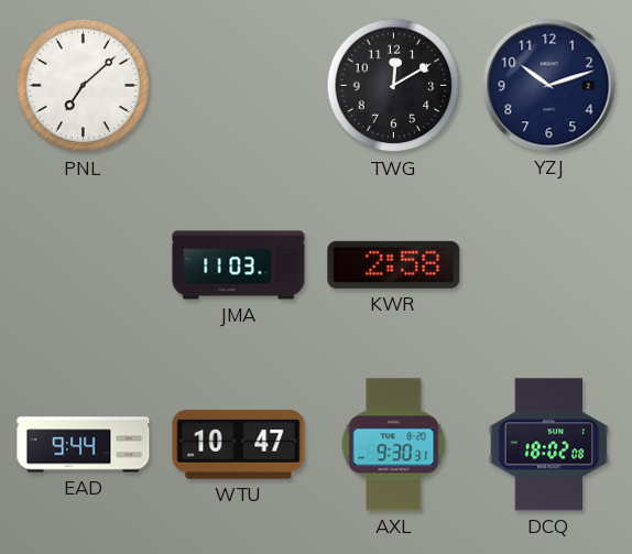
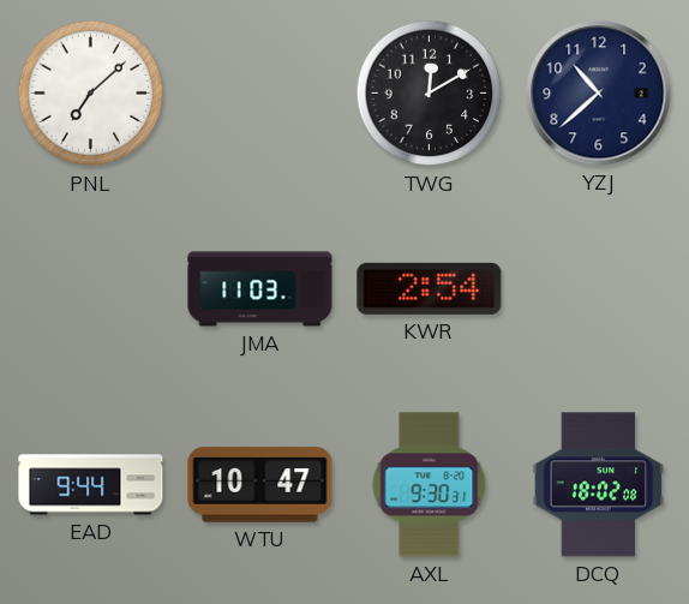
YZJ: 10:12 -> 10:38 (599, 94)
KWR: 2:58 -> 2:54 (430, 288)
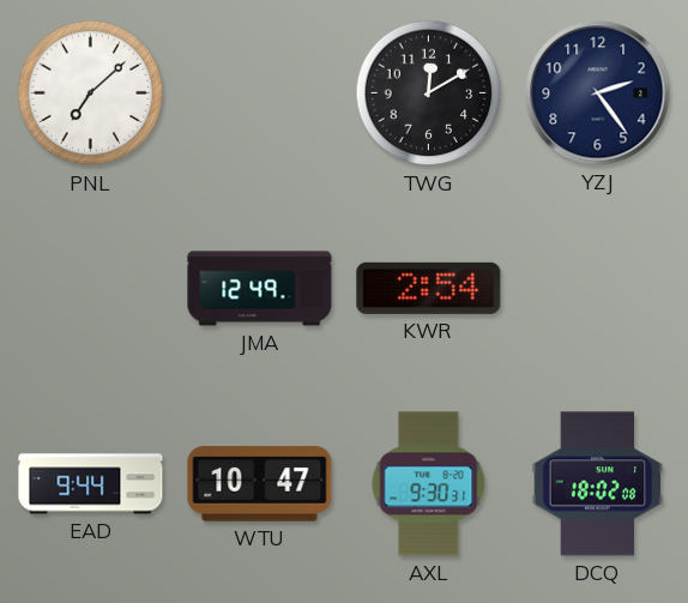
YZJ: 10:38 -> 2:24 (598, 94)
JMA: 11:03 -> 12:49 (260, 289)
